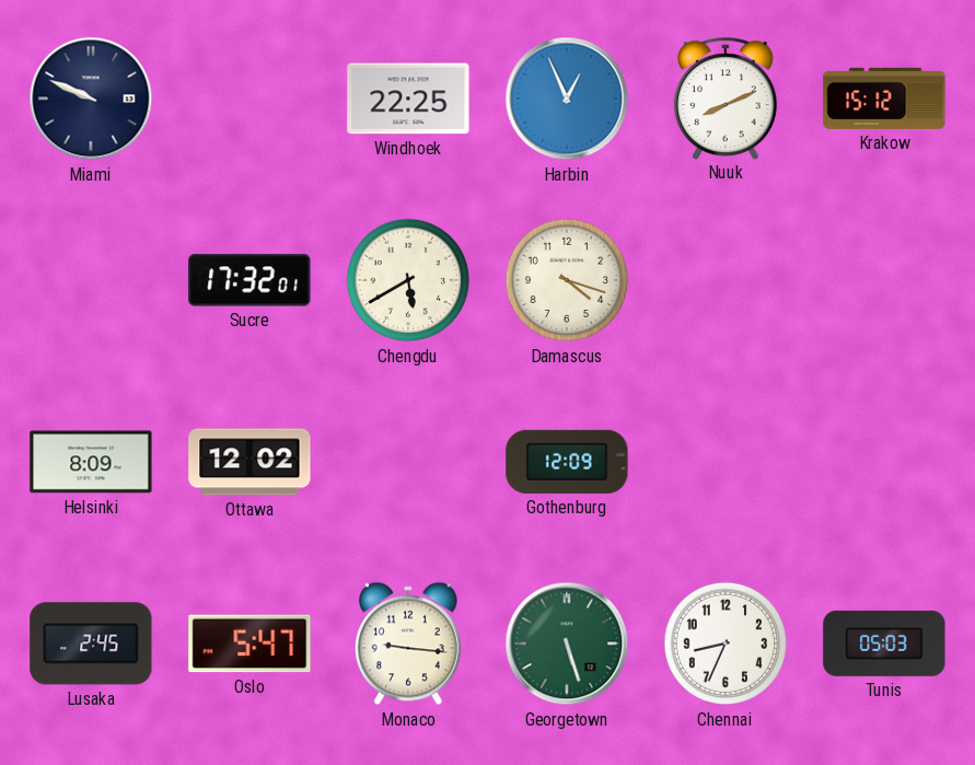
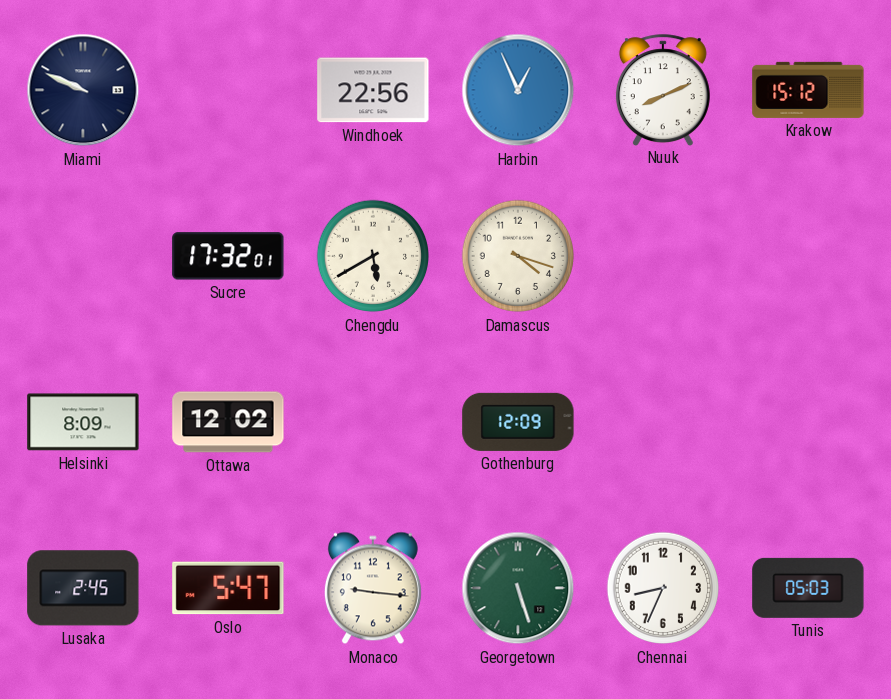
Windhoek: 22:25 -> 22:56 (373, 90)
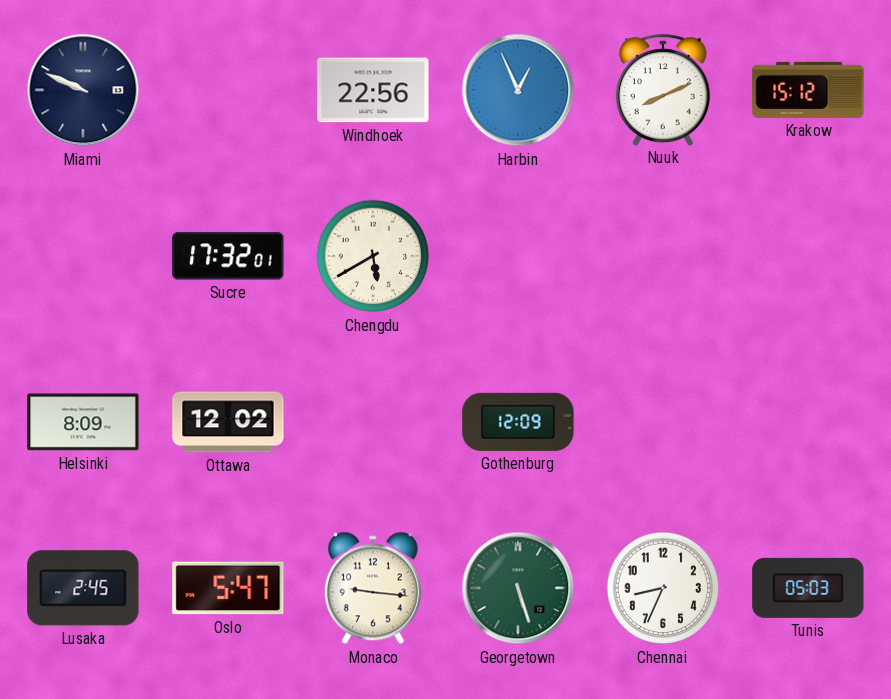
Damascus: 4:18 -> none (518, 256)
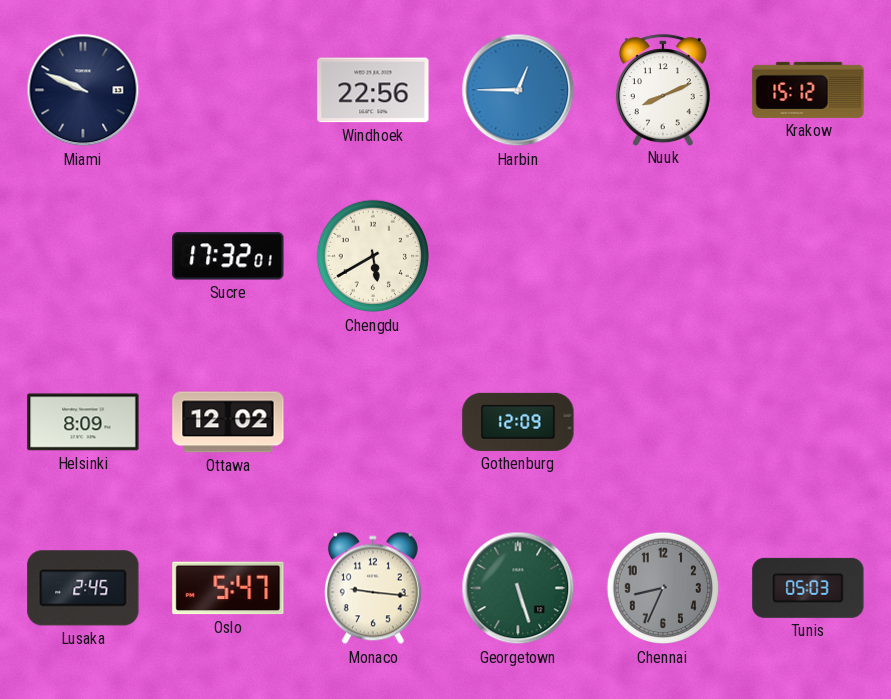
Harbin: 12:56 -> 12:45 (518, 90)
Chennai dial: white -> grey (663, 588)
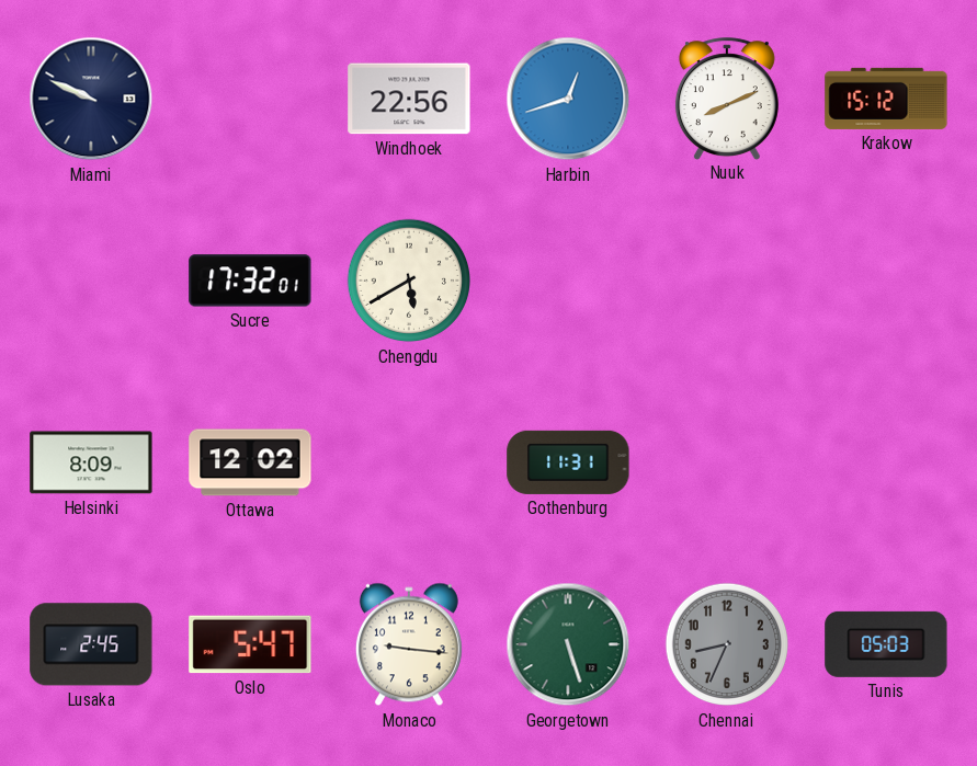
Harbin: 12:45 -> 12:42 (568, 99)
Gothenburg: 12:09 -> 11:31 (568, 462)
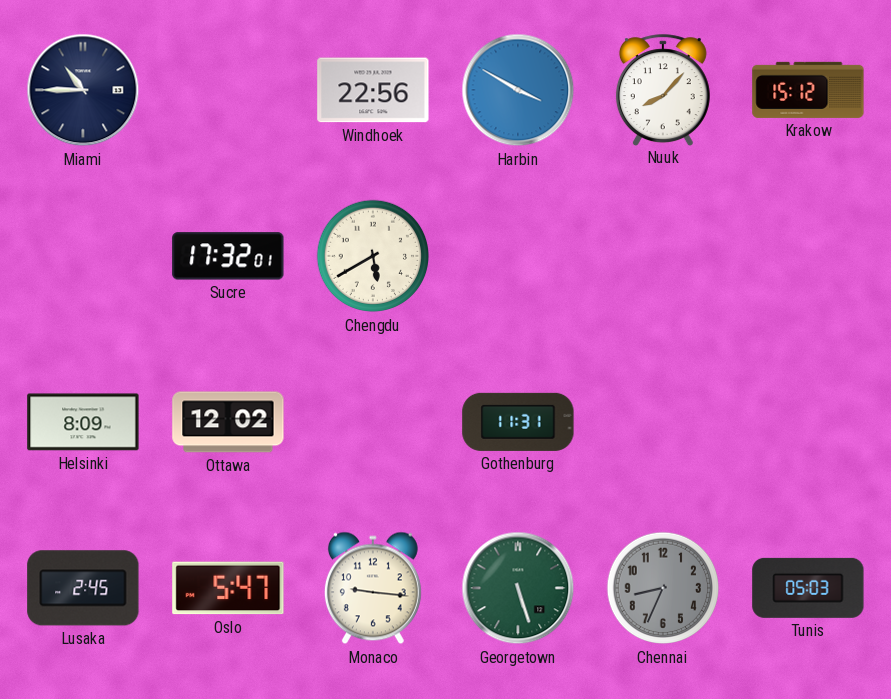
Miami: 9:49 -> 10:45 (83, 90)
Harbin: 12:42 -> 3:50 (518, 90)
Nuuk: 8:11 -> 8:07 (663, 90)
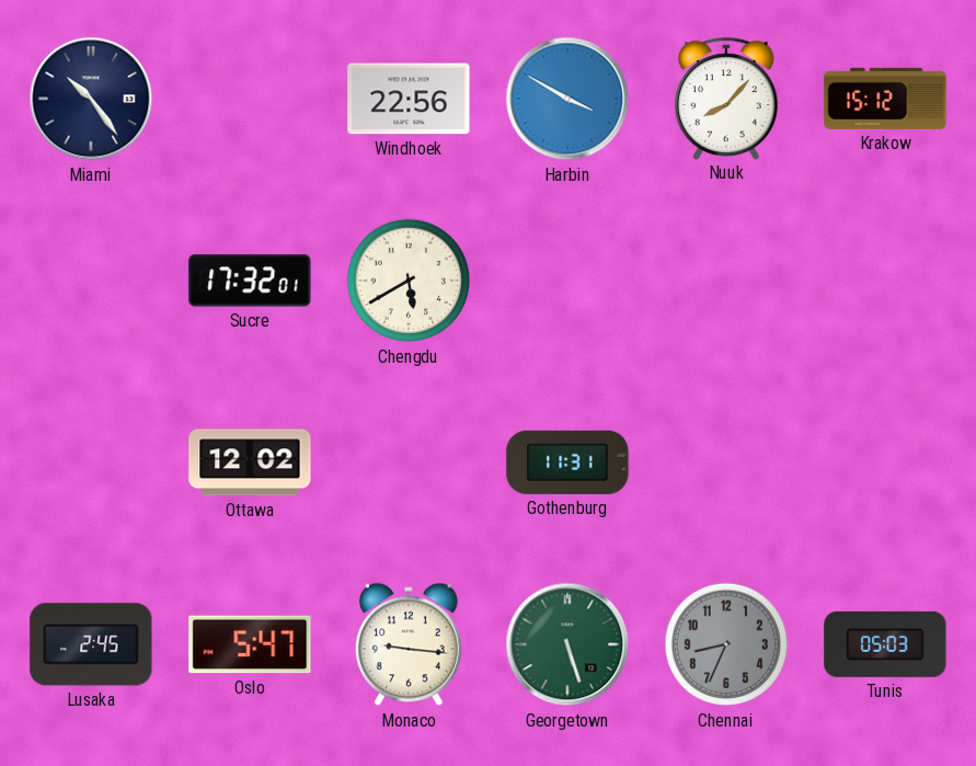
Miami: 10:45 -> 10:24 (91, 99)
Helsinki: 8:09 -> none (83, 422)
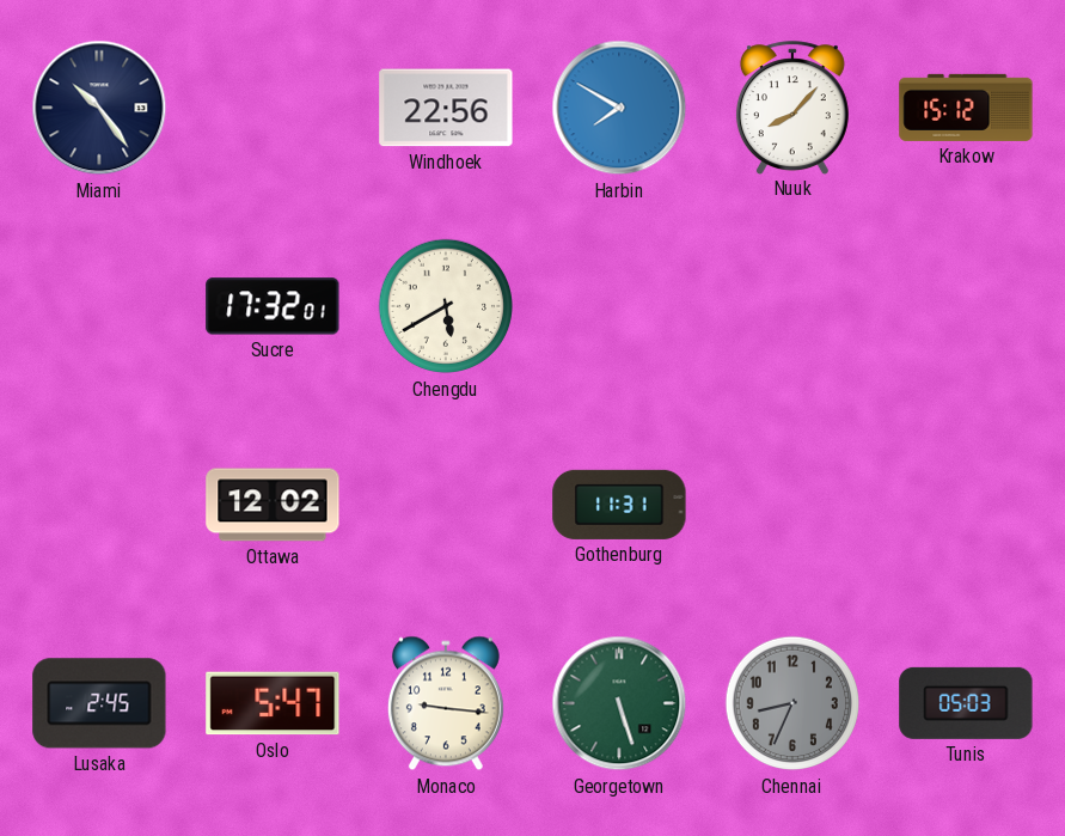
Harbin: 3:50 -> 7:50 (619, 108)
